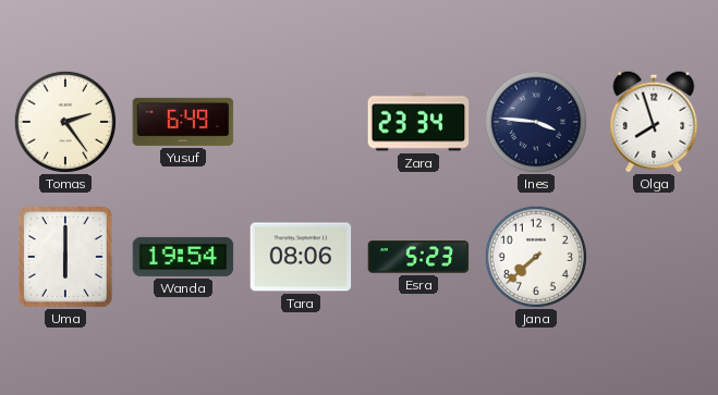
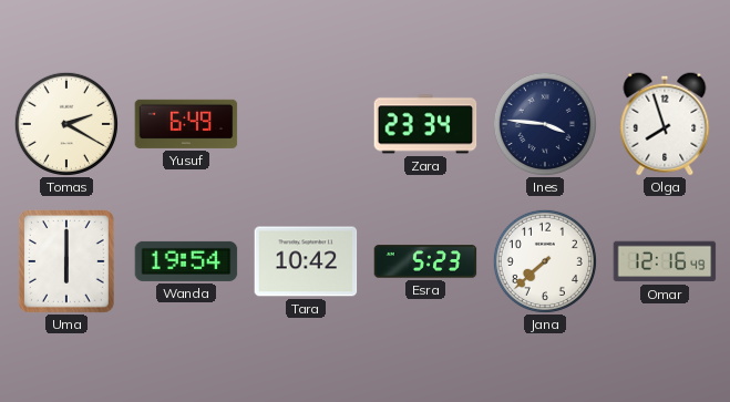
Tomas: 2:24 -> 2:20 (66, 124)
Tara: 08:06 -> 10:42 (306, 261)
Omar: none -> 12:16 (665, 261)
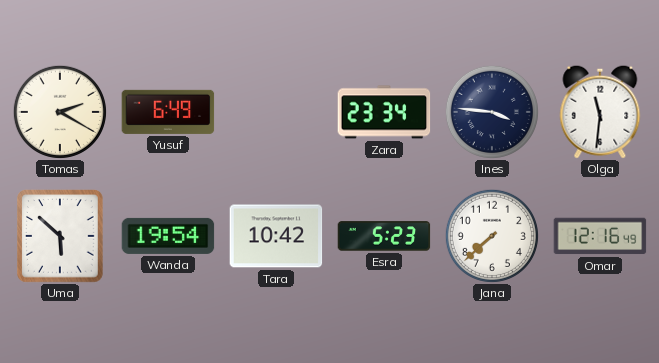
Olga: 7:57 -> 11:31 (600, 112)
Uma: 6:00 -> 5:52 (61, 237)
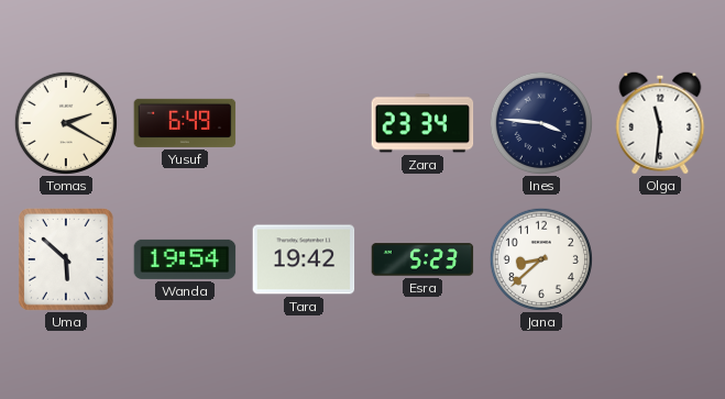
Tara: 10:42 -> 19:42 (304, 259)
Jana: 7:38 -> 8:38 (541, 259)
Omar: 12:16 -> none (600, 236)
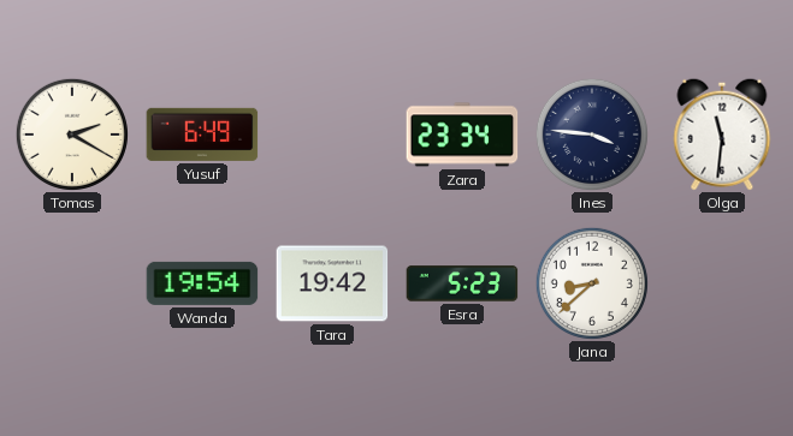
Uma: 5:52 -> none (67, 261)
